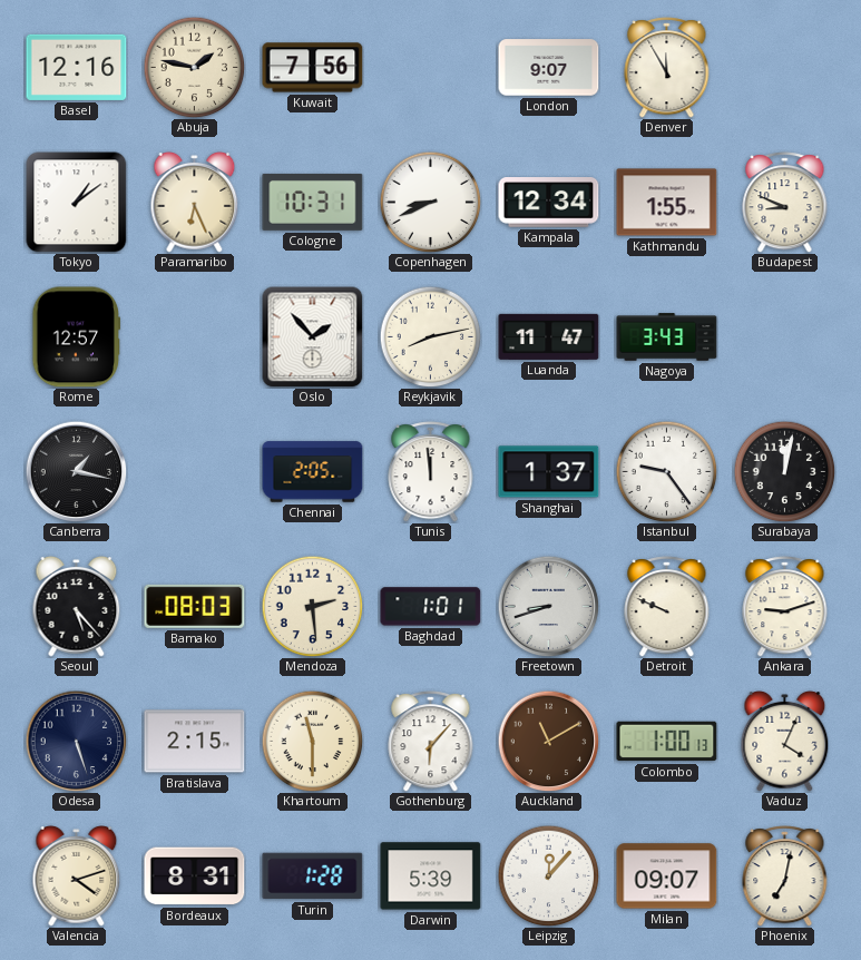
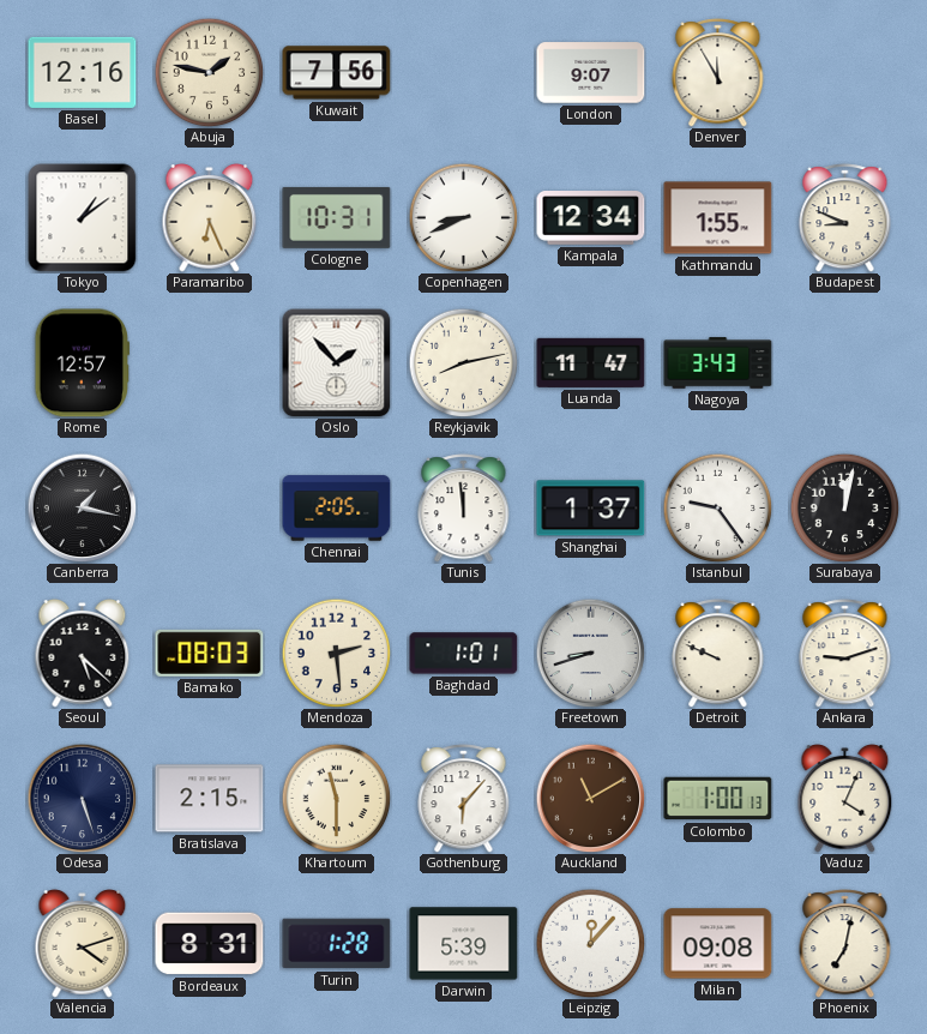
Seoul: 5:23 -> 5:22 (83, 654)
Milan: 09:07 -> 09:08 (718, 944)
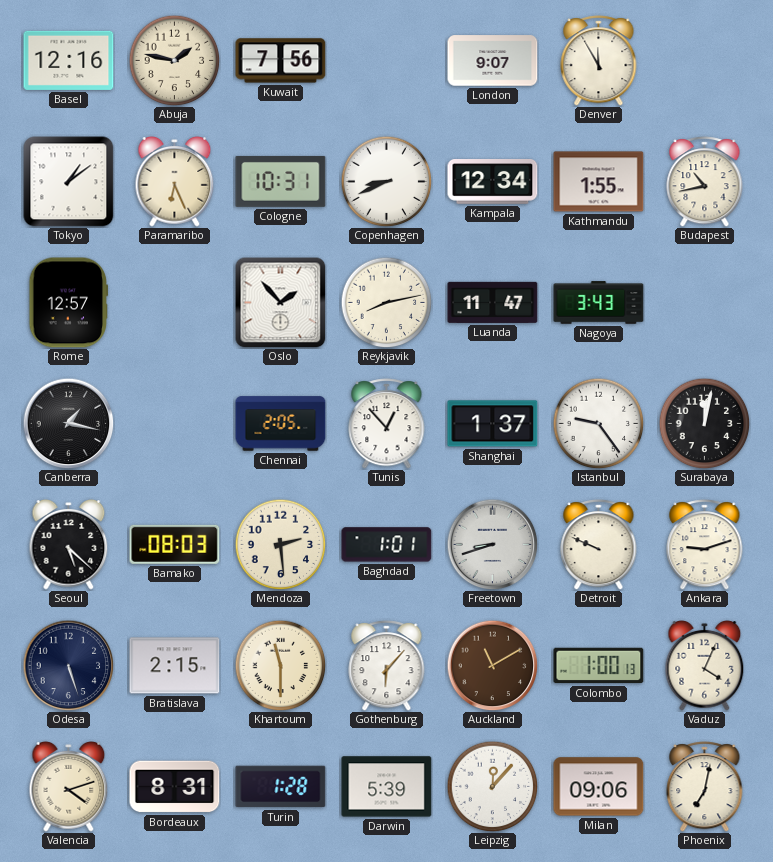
Budapest: 8:49 -> 10:43 (705, 182)
Tunis: 11:59 -> 12:53 (387, 424)
Milan: 09:08 -> 09:06 (599, 787)
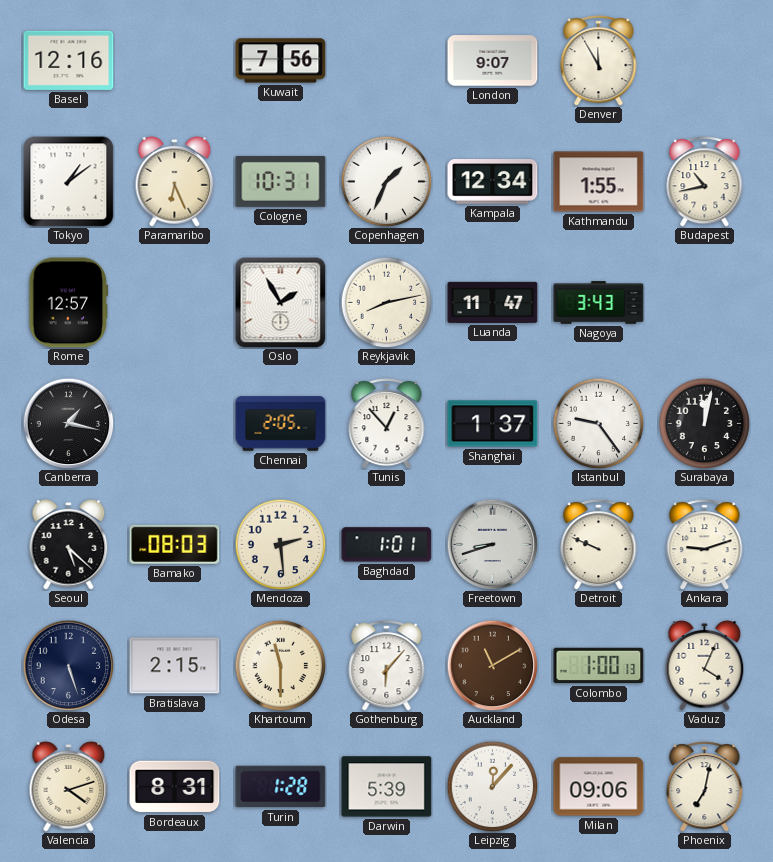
Abuja: 1:47 -> none (174, 60)
Copenhagen: 8:41 -> 1:34 (386, 181)
Oslo: 1:53 -> 1:55 (280, 302)
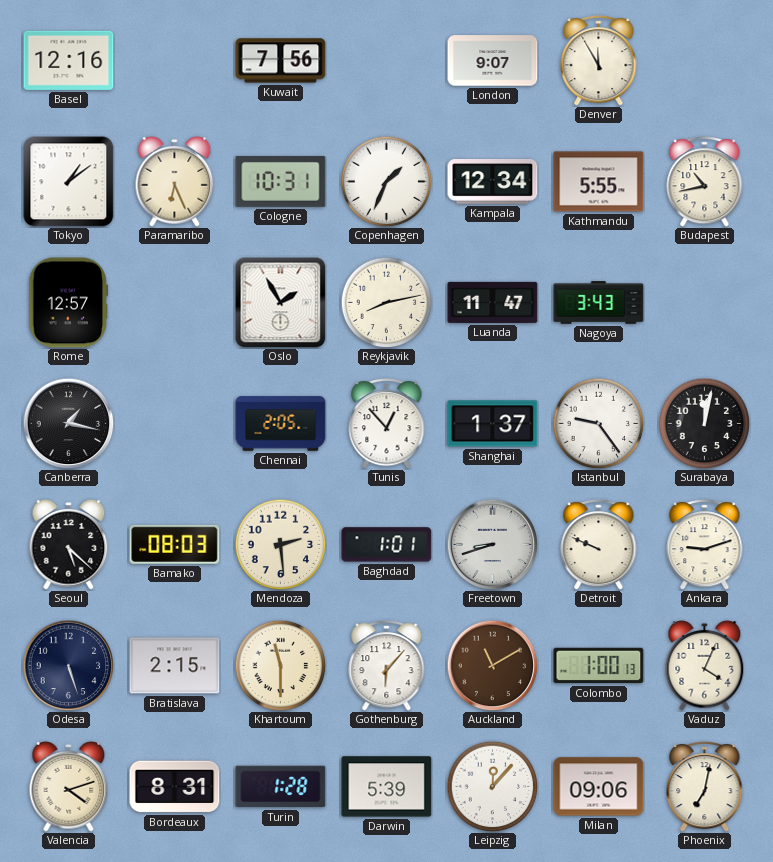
Kathmandu: 1:55 -> 5:55 (599, 182)
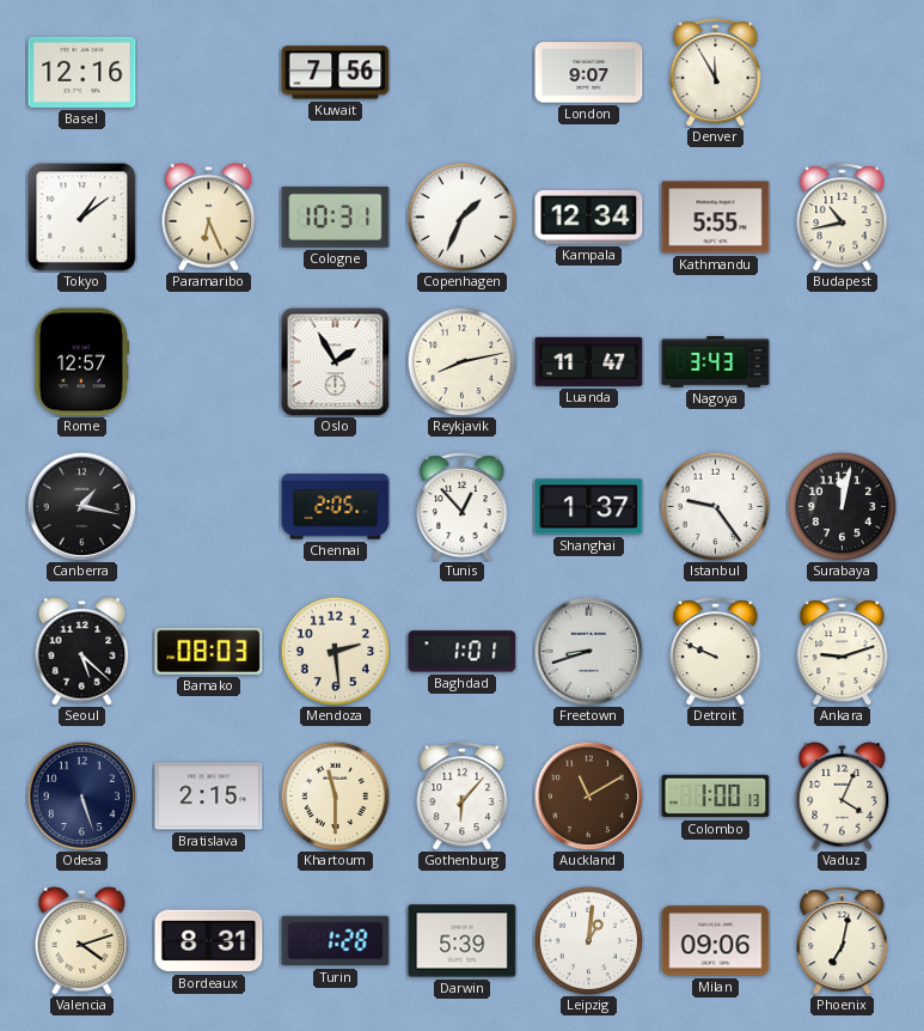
Leipzig: 12:07 -> 1:01 (588, 940)
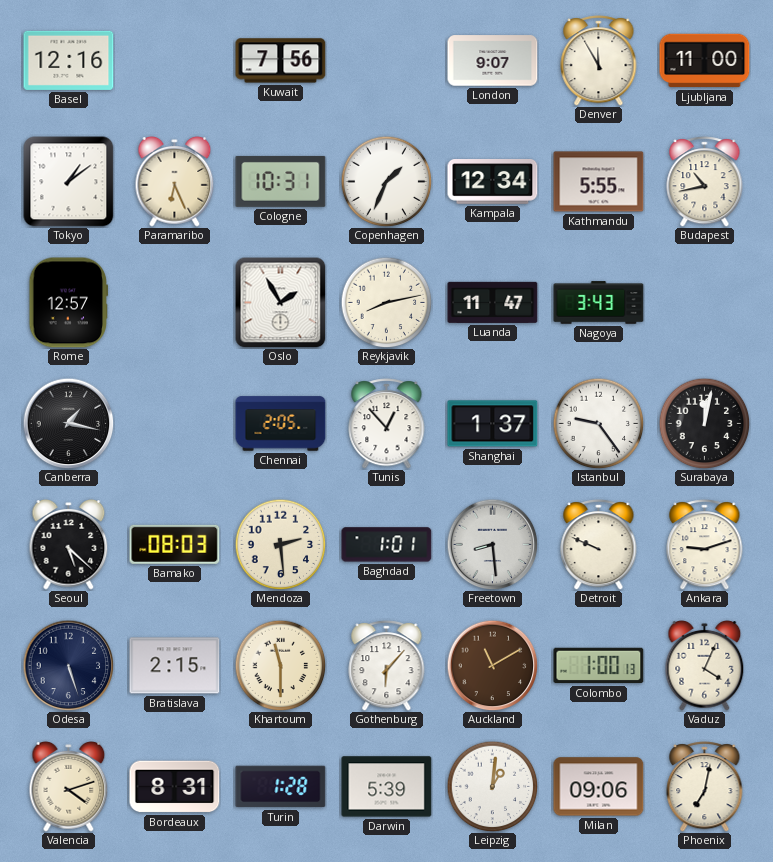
Ljubljana: none -> 11:00 (705, 61)
Freetown: 8:42 -> 8:29 (492, 544)
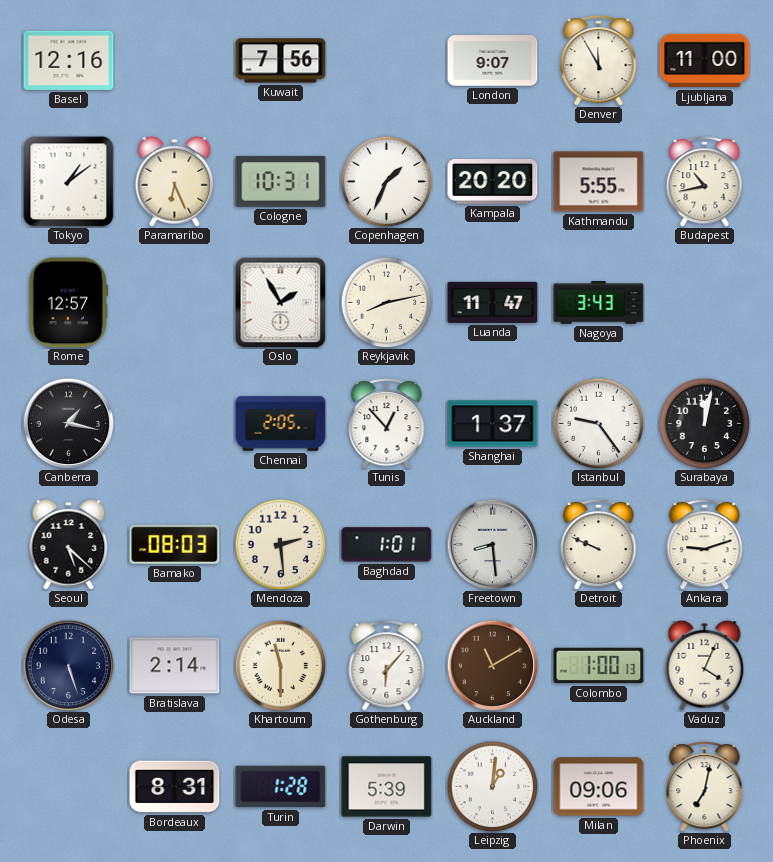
Kampala: 12:34 -> 20:20 (493, 182)
Bratislava: 2:15 -> 2:14 (175, 666)
Valencia: 4:12 -> none (69, 787)
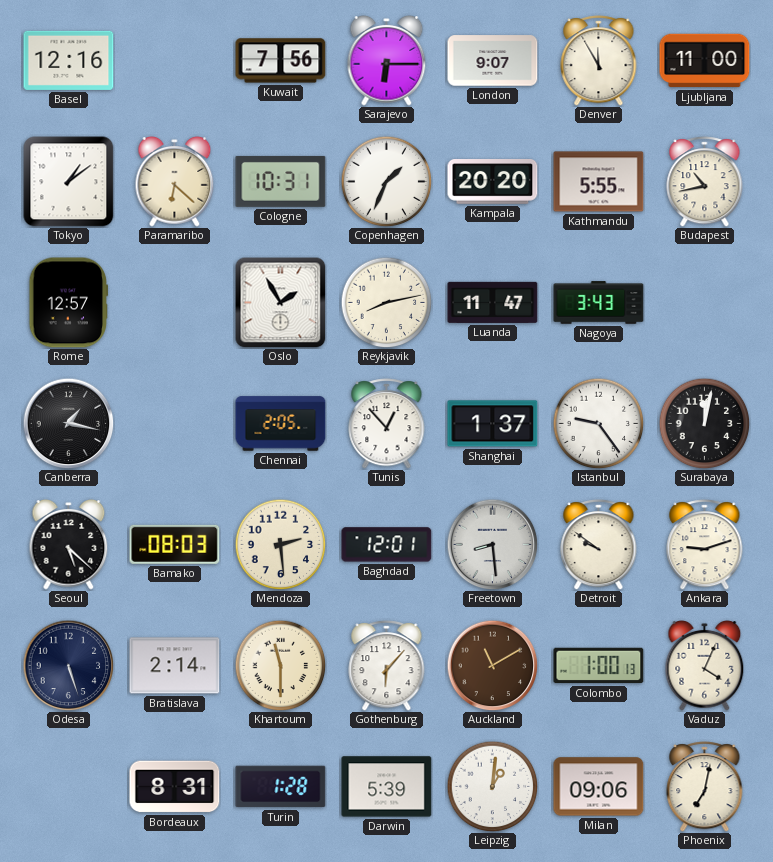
Sarajevo: none -> 6:15 (387, 61)
Paramaribo: 6:26 -> 6:22 (175, 182)
Baghdad: 1:01 -> 12:01 (387, 545)
Detroit: 9:49 -> 9:51 (599, 545)
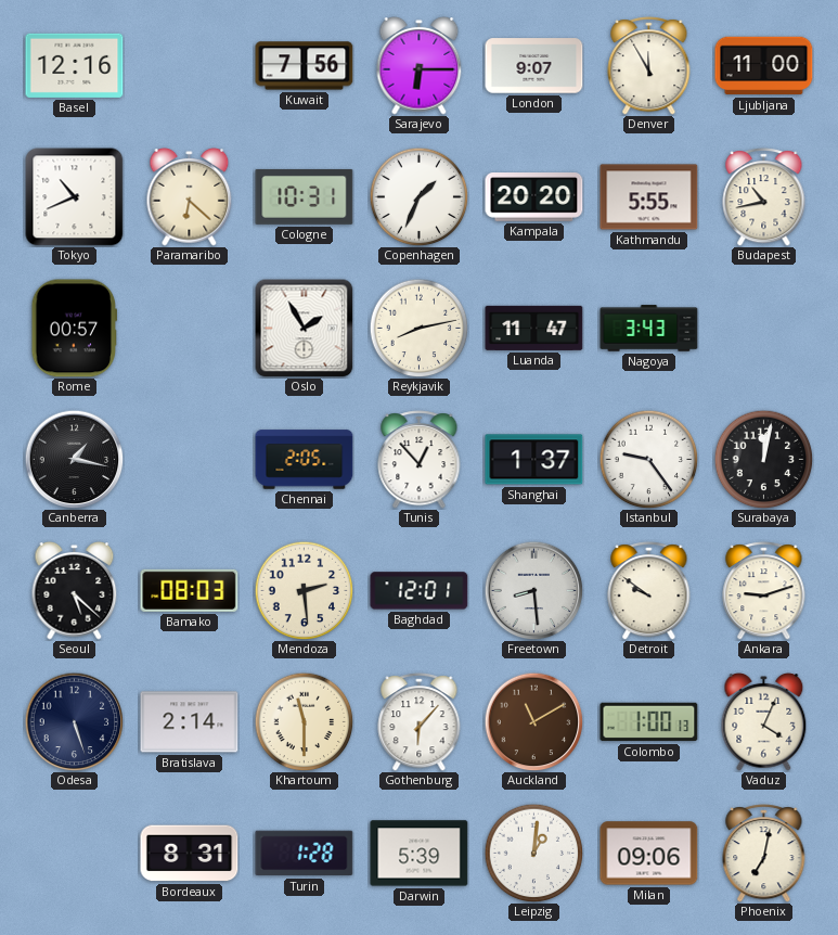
Tokyo: 1:09 -> 10:41 (75, 197)
Rome: 12:57 -> 00:57 (75, 329)
